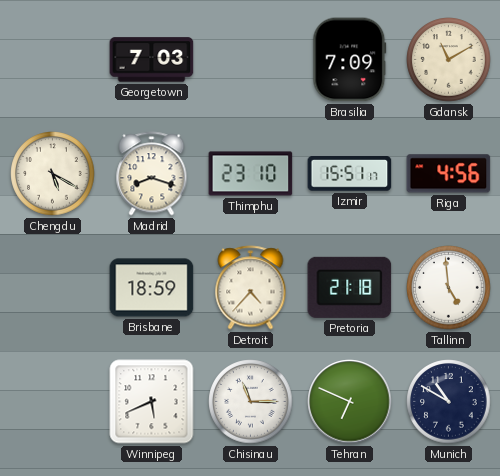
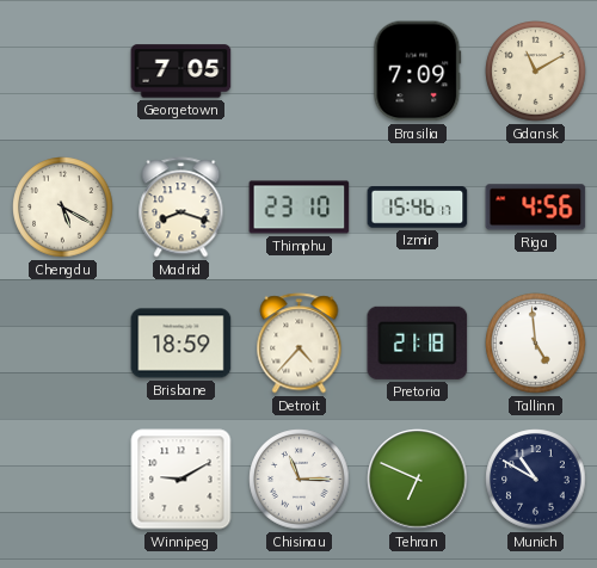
Georgetown: 7:03 -> 7:05 (181, 72)
Izmir: 15:51 -> 15:46 (418, 208)
Winnipeg: 5:41 -> 9:10 (181, 480)
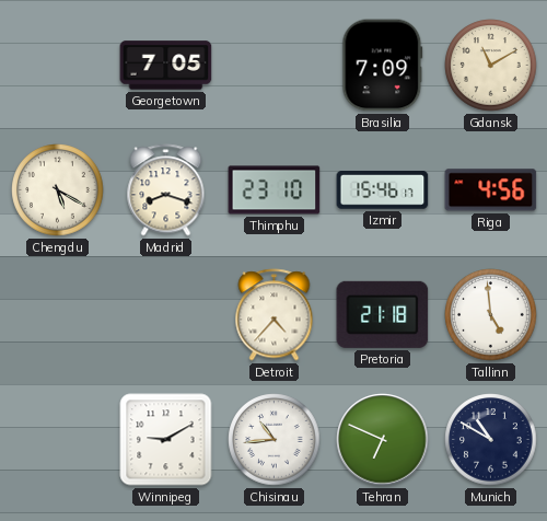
Brisbane: 18:59 -> none (181, 344)
Chisinau: 11:15 -> 10:44 (275, 440)
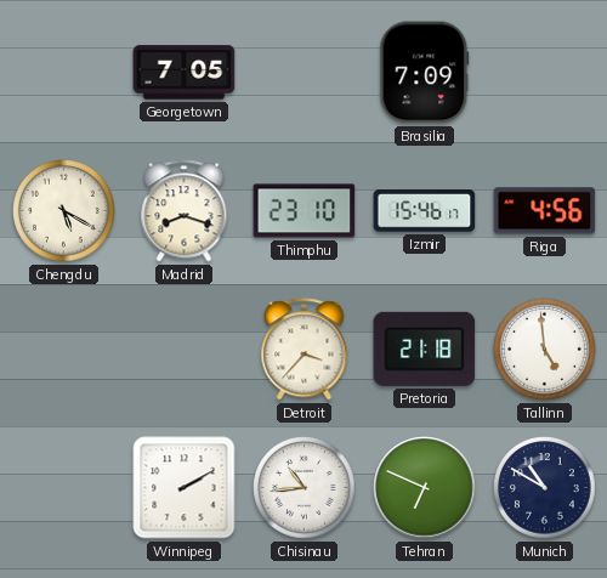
Gdansk: 11:10 -> none (491, 66)
Detroit: 4:37 -> 3:37 (305, 350)
Winnipeg: 9:10 -> 2:10 (185, 488)
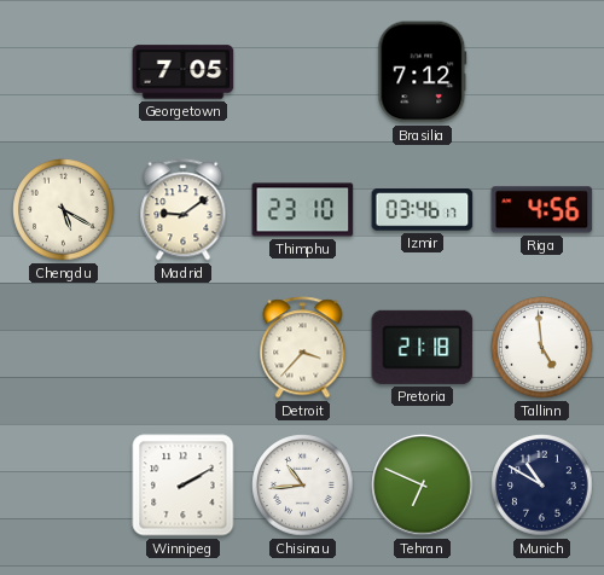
Brasilia: 7:09 -> 7:12 (423, 72)
Madrid: 8:18 -> 9:09 (184, 210)
Izmir: 15:46 -> 03:46 (423, 210)
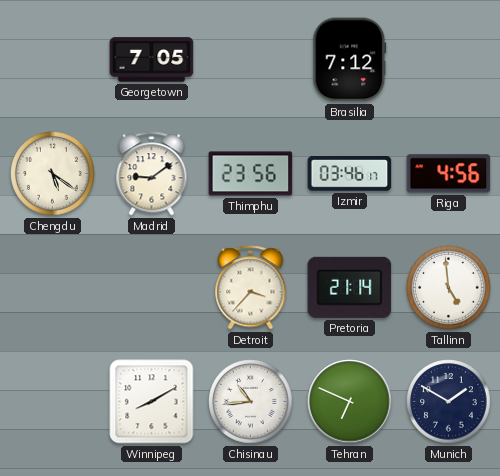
Chengdu: 5:20 -> 5:21 (53, 174)
Thimphu: 23:10 -> 23:56 (251, 174)
Pretoria: 21:18 -> 21:14 (350, 287)
Winnipeg: 2:10 -> 8:10 (152, 402)
Munich: 10:50 -> 1:50 (449, 402)
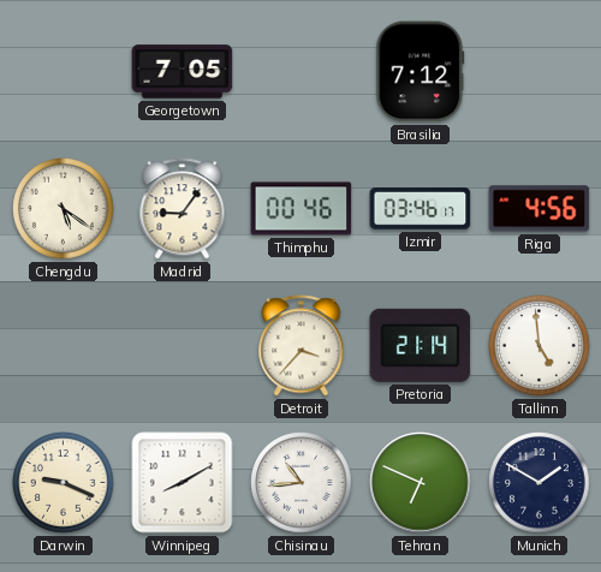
Madrid: 9:09 -> 9:06 (183, 209)
Thimphu: 23:56 -> 00:46 (302, 209)
Darwin: none -> 9:19 (64, 483)
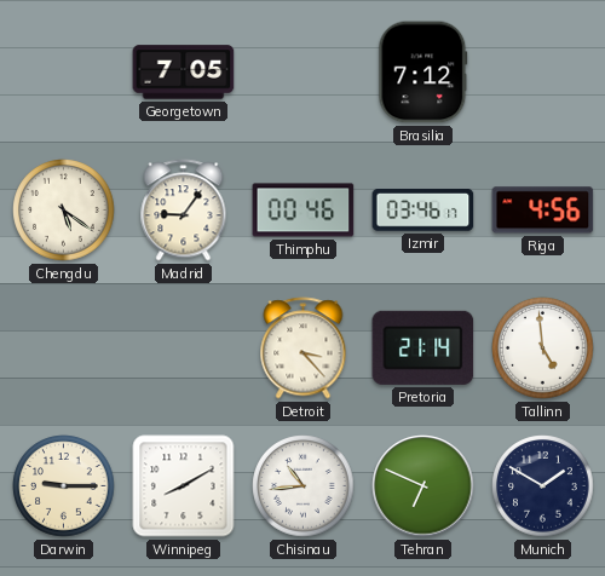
Detroit: 3:37 -> 3:23 (304, 349)
Darwin: 9:19 -> 9:15 (64, 486)
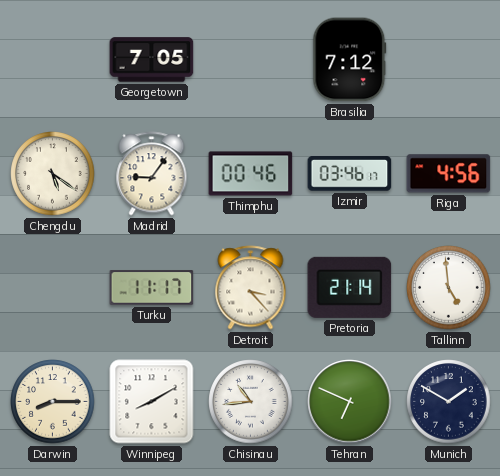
Turku: none -> 11:17 (152, 288)
Darwin: 9:15 -> 8:15 (53, 402)
